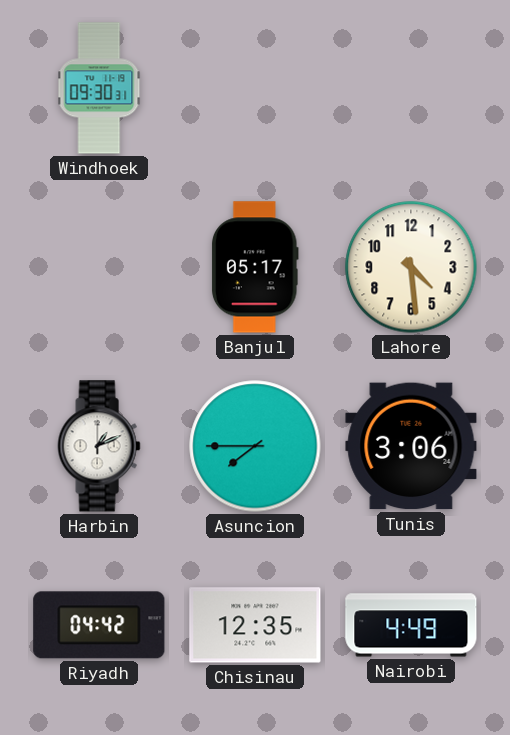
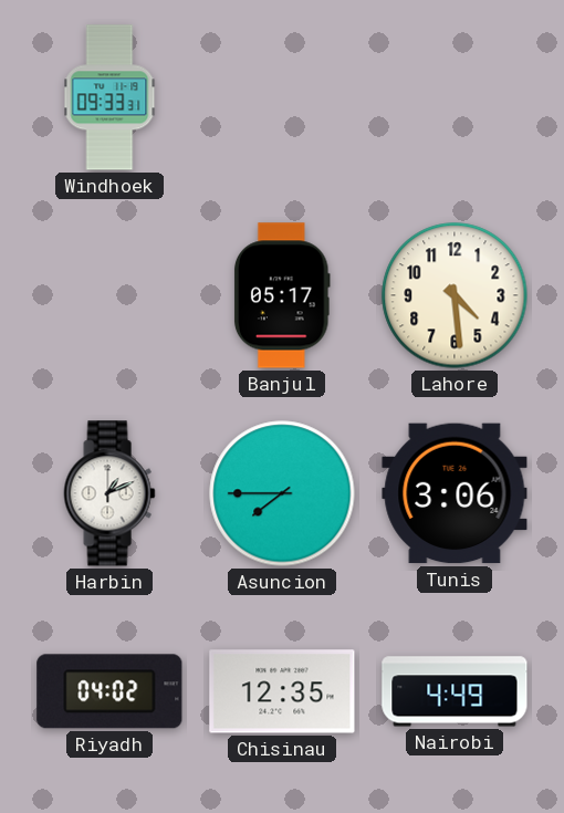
Windhoek: 09:30 -> 09:33 (109, 97)
Riyadh: 04:42 -> 04:02 (109, 691)
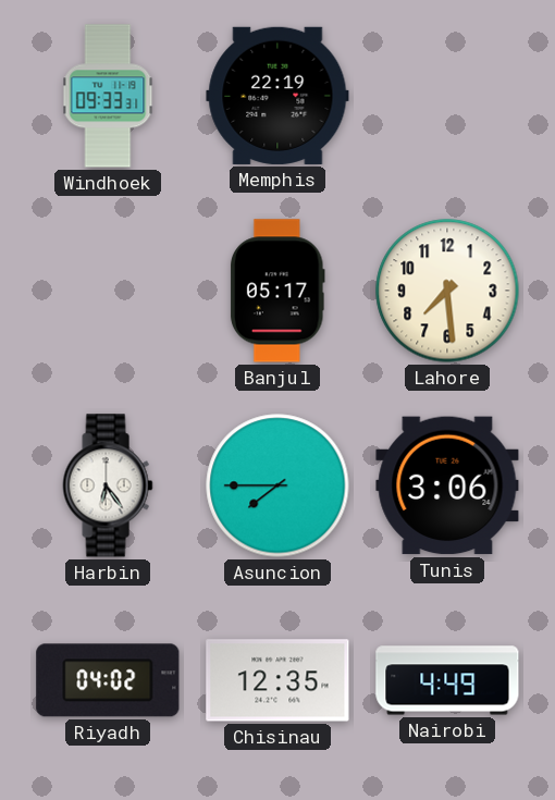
Memphis: none -> 22:19 (277, 96)
Lahore: 4:29 -> 7:29 (447, 291)
Harbin: 1:11 -> 6:24 (108, 485)
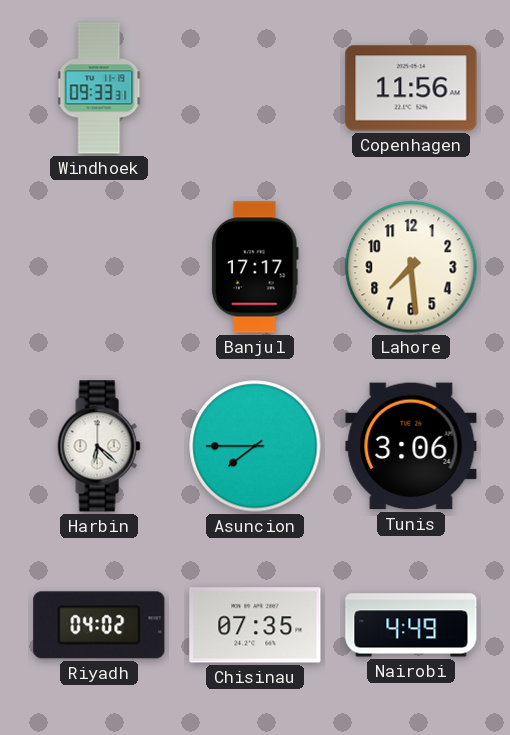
Memphis: 22:19 -> none (277, 96)
Copenhagen: none -> 11:56 (411, 88)
Banjul: 05:17 -> 17:17 (255, 267)
Harbin: 6:24 -> 6:22 (99, 446)
Chisinau: 12:35 -> 07:35 (255, 625)
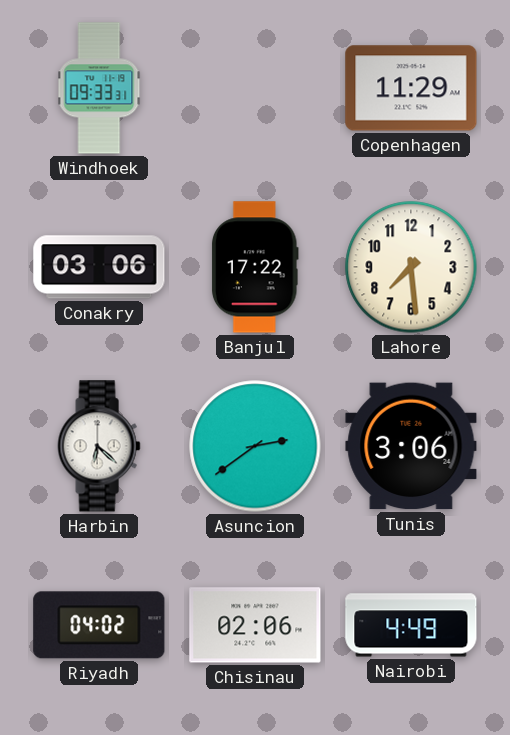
Copenhagen: 11:56 -> 11:29 (411, 88)
Conakry: none -> 03:06 (99, 267)
Banjul: 17:17 -> 17:22 (255, 267)
Asuncion: 7:45 -> 2:39 (255, 446)
Chisinau: 07:35 -> 02:06 (255, 625)
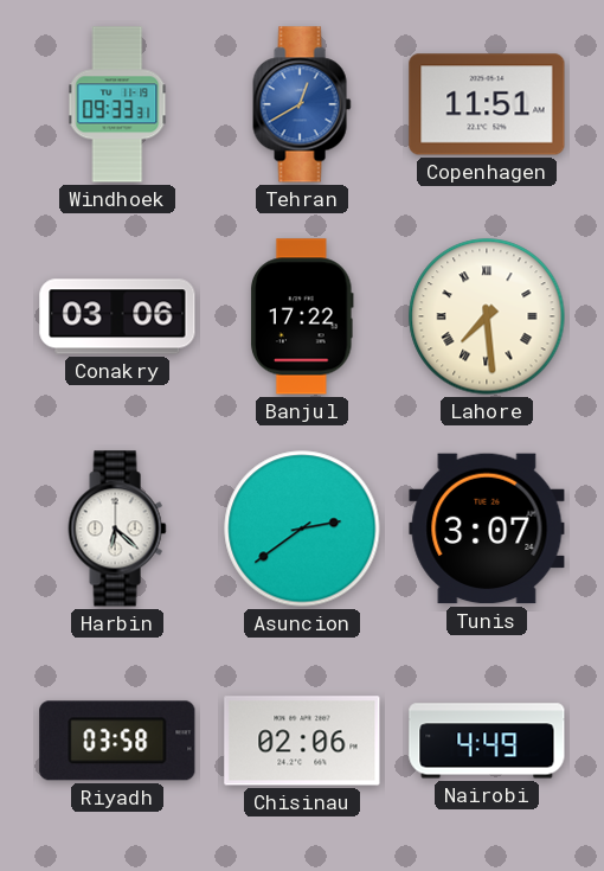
Tehran: none -> 12:40 (302, 104)
Copenhagen: 11:29 -> 11:51 (487, 104)
Lahore numerals: Arabic -> Roman (487, 316)
Tunis: 3:06 -> 3:07 (487, 529)
Riyadh: 04:02 -> 03:58 (117, 741)
